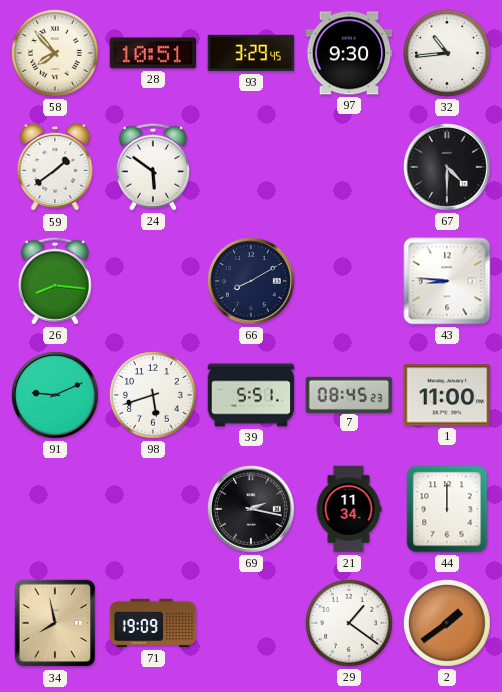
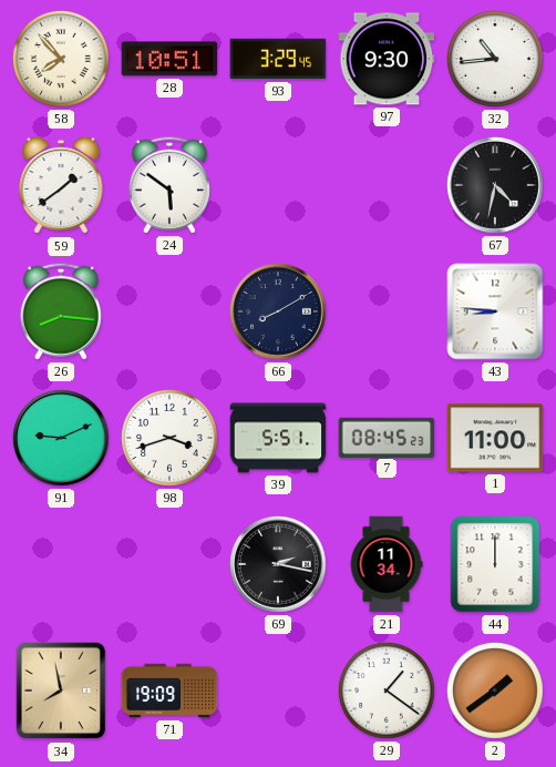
67: 4:30 -> 4:32 (495, 185)
98: 5:42 -> 3:42 (171, 439)
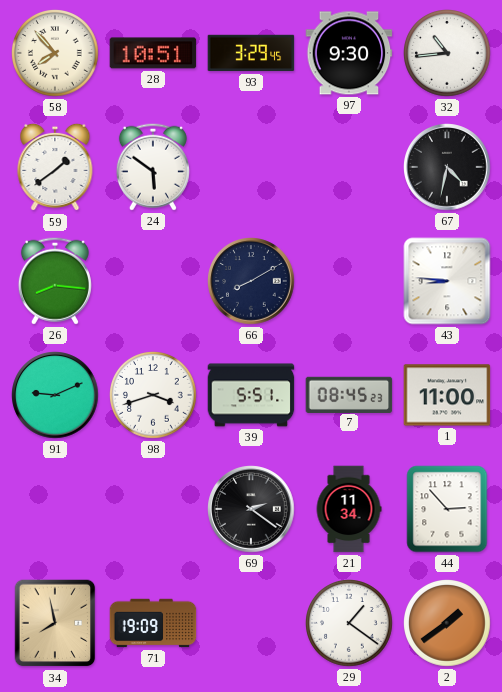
69: 2:17 -> 2:21 (251, 509)
44: 12:00 -> 2:53 (447, 509)
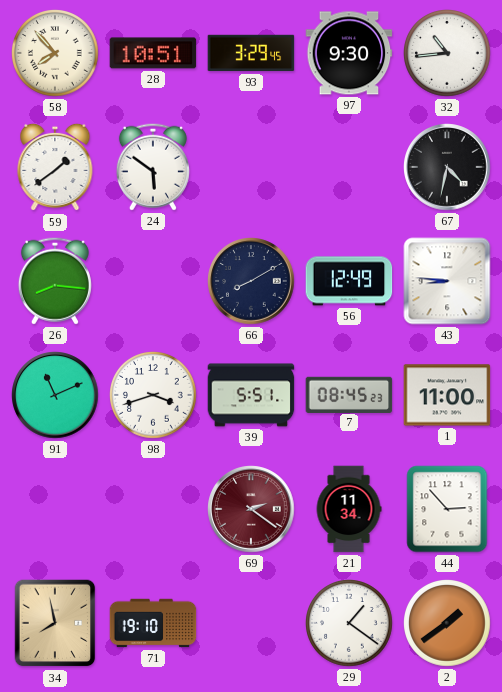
56: none -> 12:49 (349, 281)
91: 9:11 -> 11:11 (55, 395)
69 dial: black -> burgundy (251, 509)
71: 19:09 -> 19:10 (153, 623)
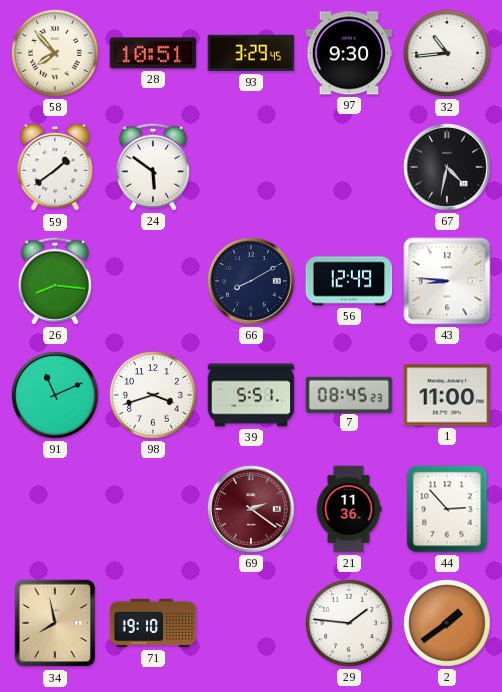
21: 11:34 -> 11:36 (349, 509)
29: 1:21 -> 1:46 (350, 624)
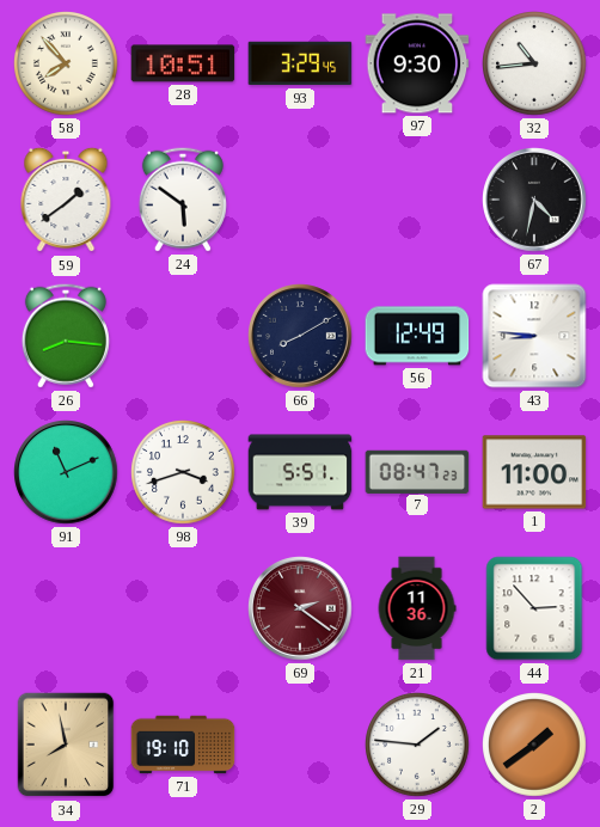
7: 08:45 -> 08:47 (417, 471)
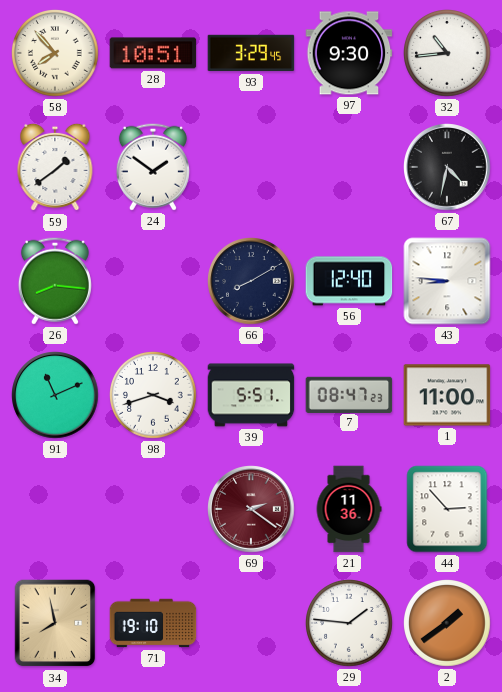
24: 5:51 -> 1:51 (153, 167)
56: 12:49 -> 12:40 (349, 281)
